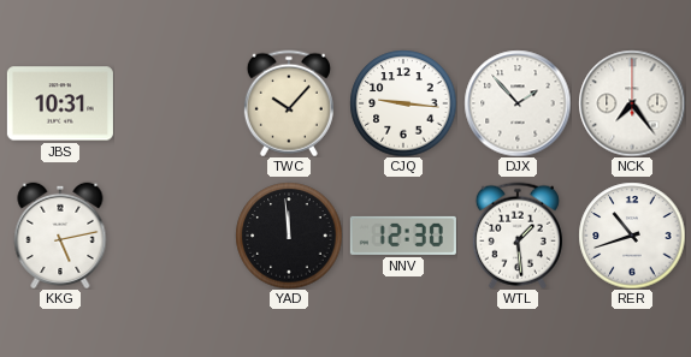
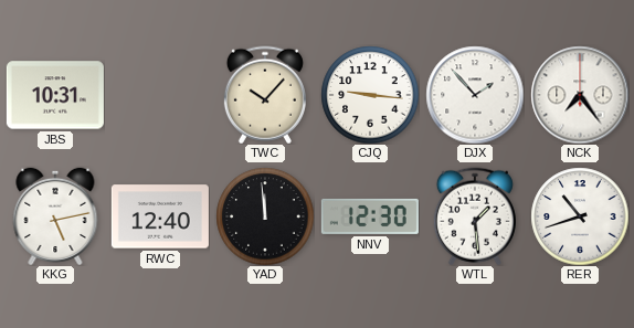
RWC: none -> 12:40 (160, 216)
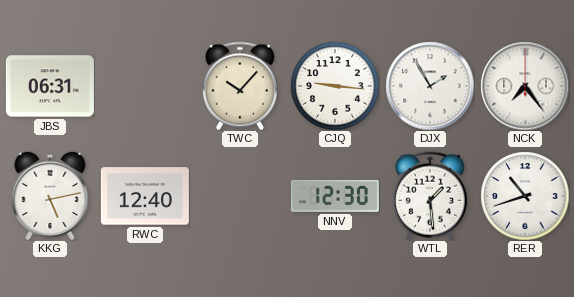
JBS: 10:31 -> 06:31 (50, 86)
DJX: 1:53 -> 1:55 (430, 86)
YAD: 11:59 -> none (265, 216)
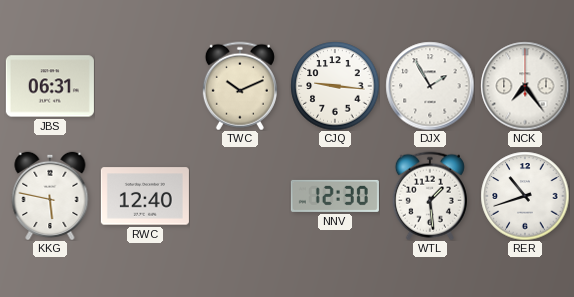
TWC: 10:07 -> 10:11 (240, 86)
KKG: 5:13 -> 5:47 (50, 195)
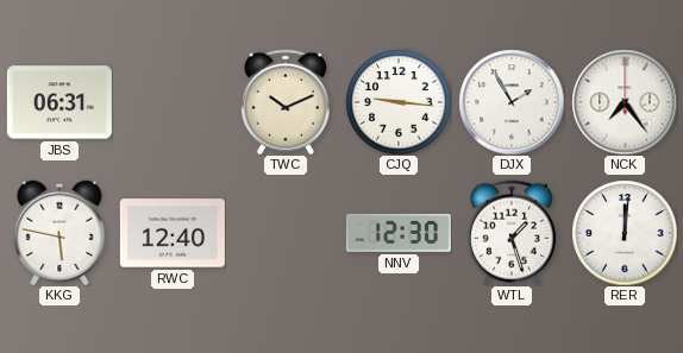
WTL: 1:29 -> 1:27 (512, 233)
RER: 10:42 -> 12:01 (625, 233)
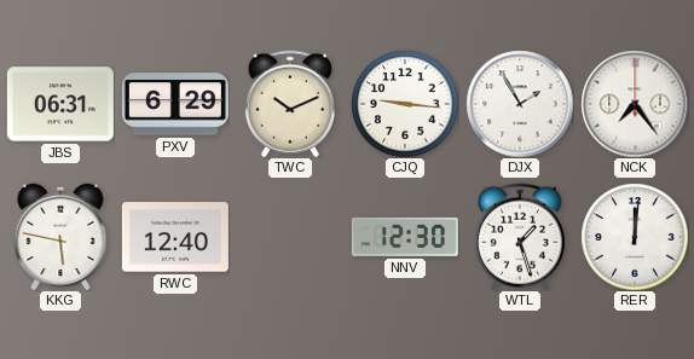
PXV: none -> 6:29 (175, 104)
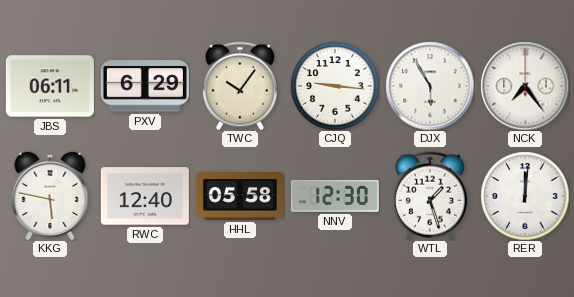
JBS: 06:31 -> 06:11 (50, 86)
TWC: 10:11 -> 10:06 (240, 86)
DJX: 1:55 -> 5:55 (430, 86)
HHL: none -> 05:58 (240, 197)
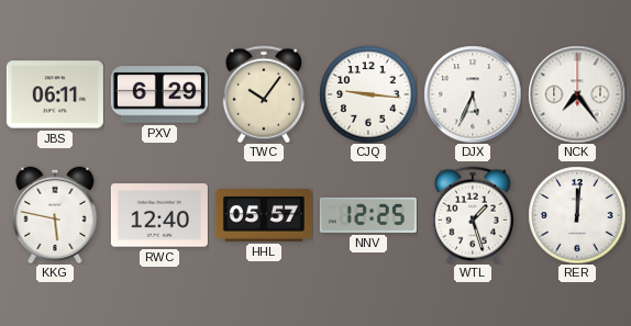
DJX: 5:55 -> 5:34 (473, 94)
HHL: 05:58 -> 05:57 (264, 216)
NNV: 12:30 -> 12:25 (368, 215)
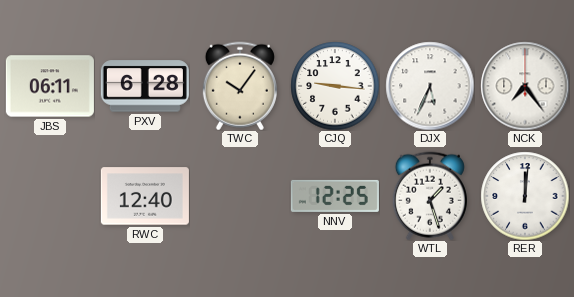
PXV: 6:29 -> 6:28 (145, 86)
KKG: 5:47 -> none (55, 214)
HHL: 05:57 -> none (264, 216)
